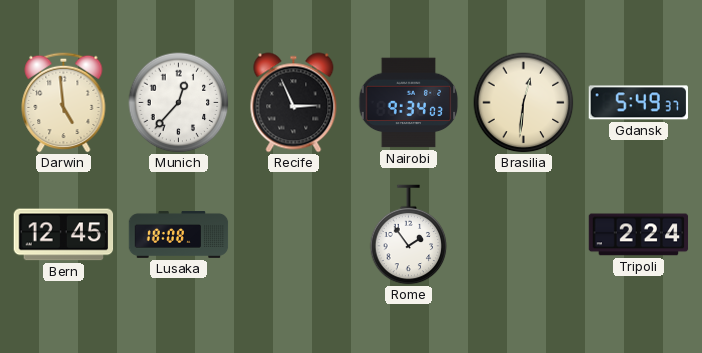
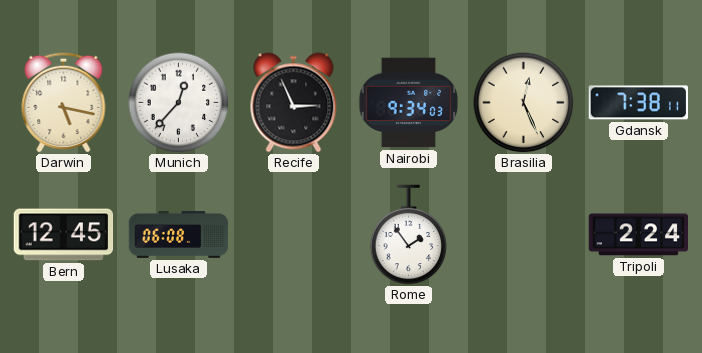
Darwin: 4:59 -> 5:17 (64, 102)
Brasilia: 12:31 -> 12:26 (524, 103)
Gdansk: 5:49 -> 7:38 (638, 103)
Lusaka: 18:08 -> 06:08 (179, 235)
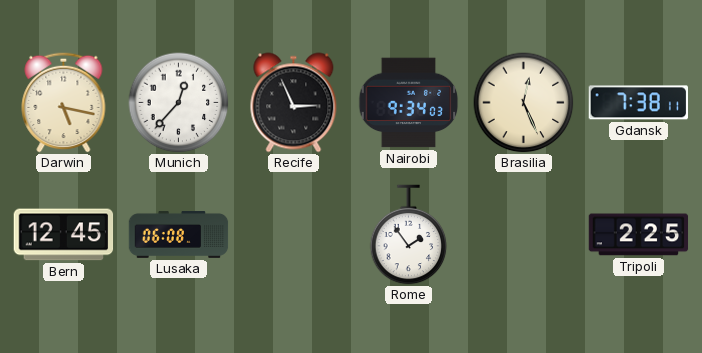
Tripoli: 2:24 -> 2:25 (639, 235)
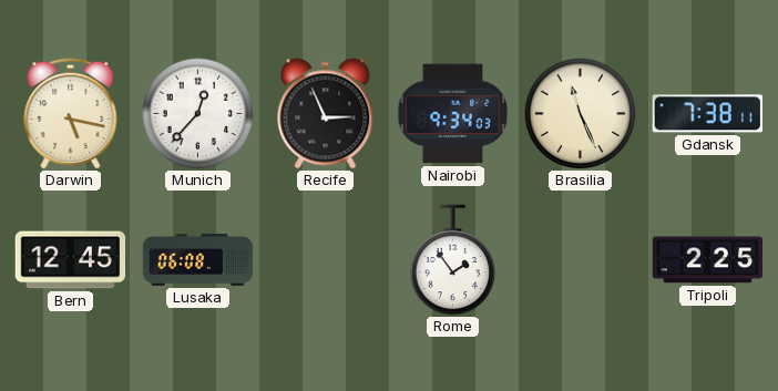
Brasilia: 12:26 -> 11:26 (581, 114)
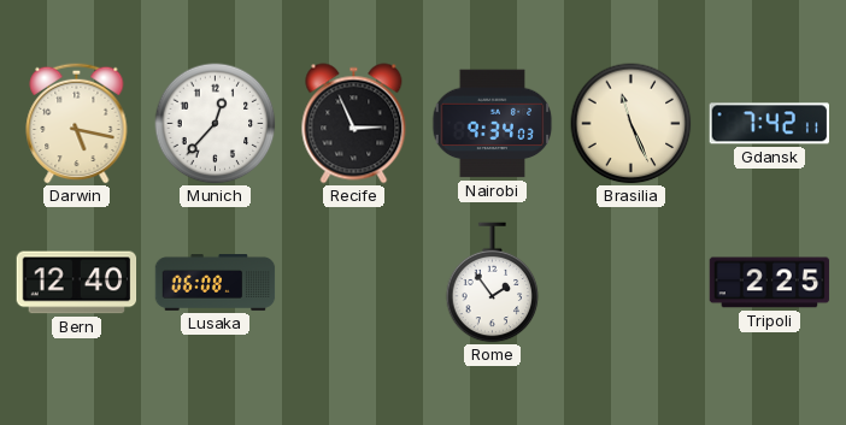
Gdansk: 7:38 -> 7:42 (769, 124)
Bern: 12:45 -> 12:40 (77, 283)
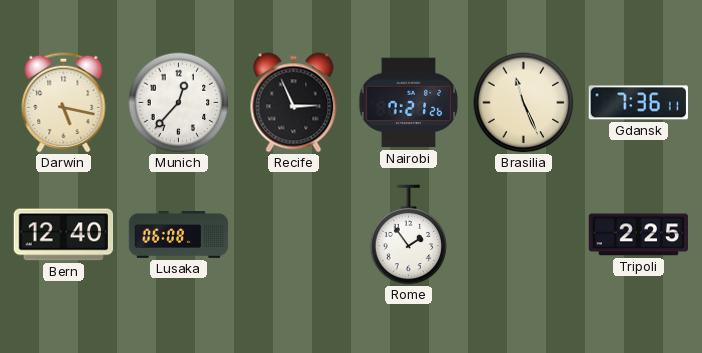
Nairobi: 9:34 -> 7:21 (409, 103)
Gdansk: 7:42 -> 7:36 (638, 103)
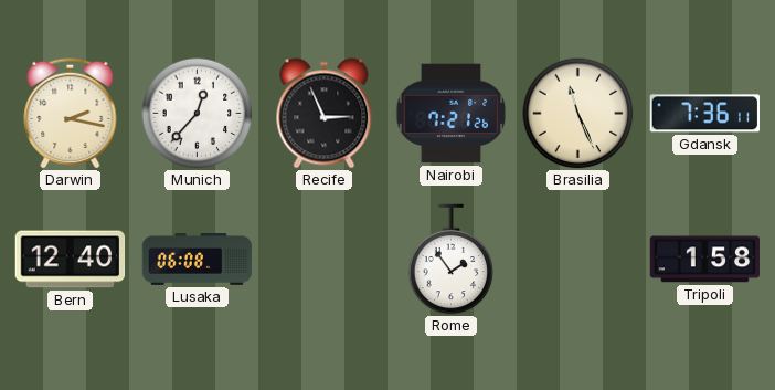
Darwin: 5:17 -> 2:17 (71, 113)
Tripoli: 2:25 -> 1:58 (705, 260)
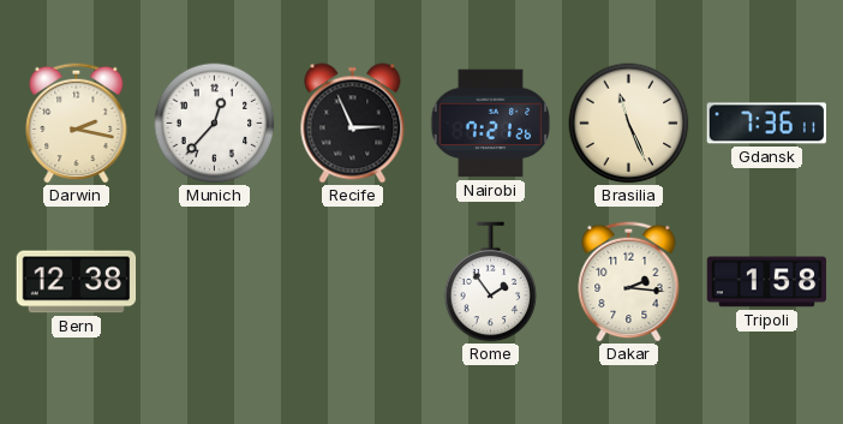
Bern: 12:40 -> 12:38 (77, 282)
Lusaka: 06:08 -> none (198, 260)
Dakar: none -> 2:16 (629, 281)
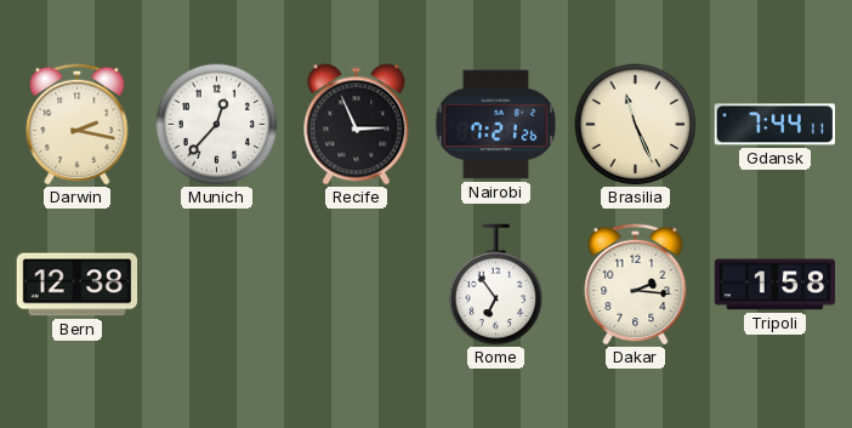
Gdansk: 7:36 -> 7:44 (774, 125)
Rome: 1:54 -> 6:54 (496, 285)
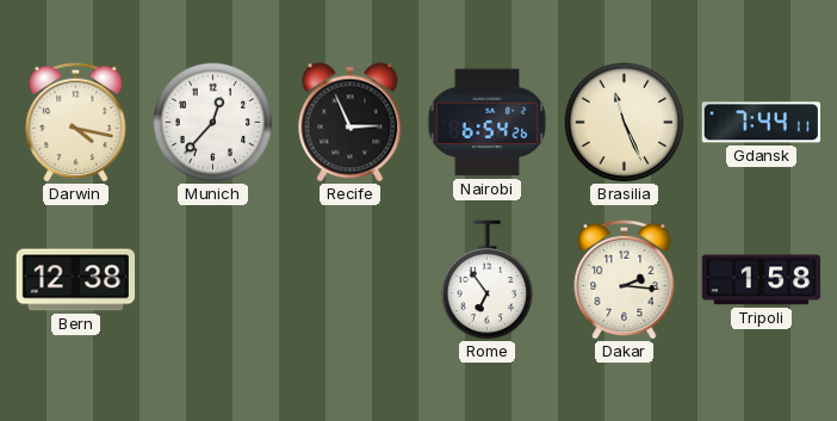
Darwin: 2:17 -> 4:17 (76, 122)
Nairobi: 7:21 -> 6:54 (488, 123)
